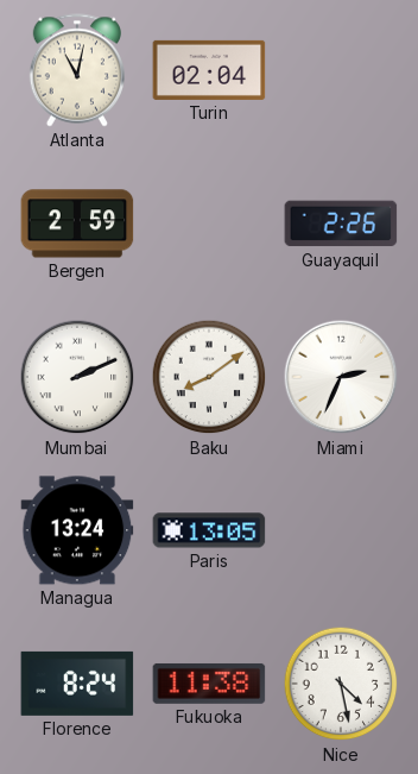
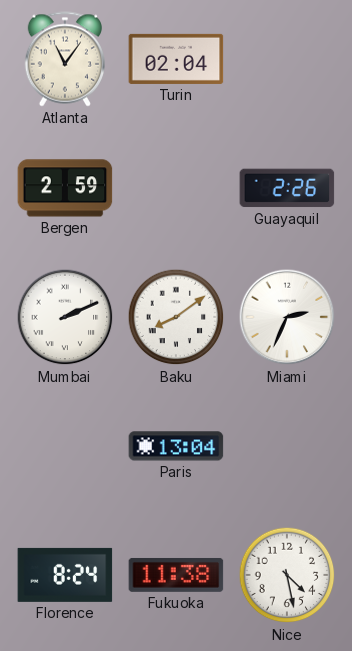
Atlanta: 11:02 -> 11:06 (64, 59)
Managua: 13:24 -> none (77, 530)
Paris: 13:05 -> 13:04 (176, 446)
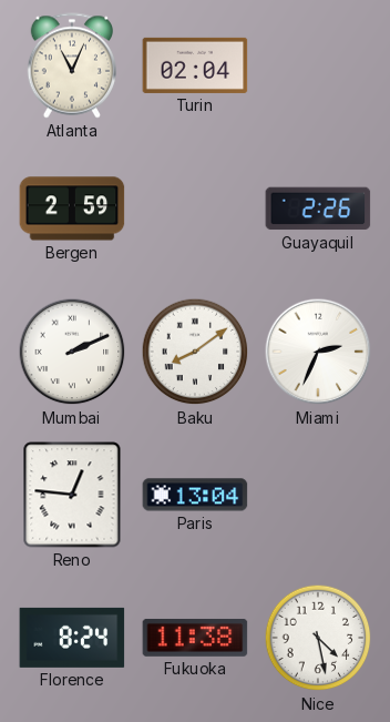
Atlanta: 11:06 -> 11:04 (71, 65)
Reno: none -> 12:46 (72, 495)
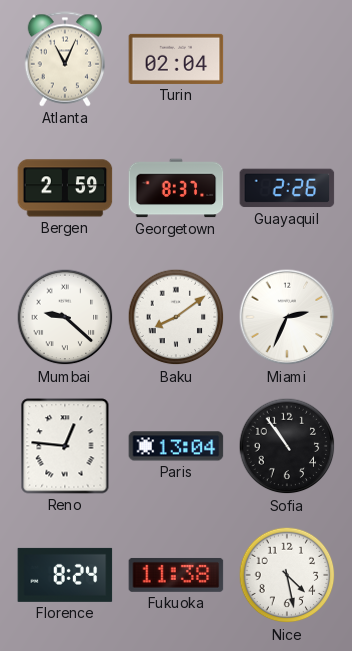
Georgetown: none -> 8:37 (176, 188)
Mumbai: 2:11 -> 9:22 (65, 317)
Sofia: none -> 10:54 (287, 446)
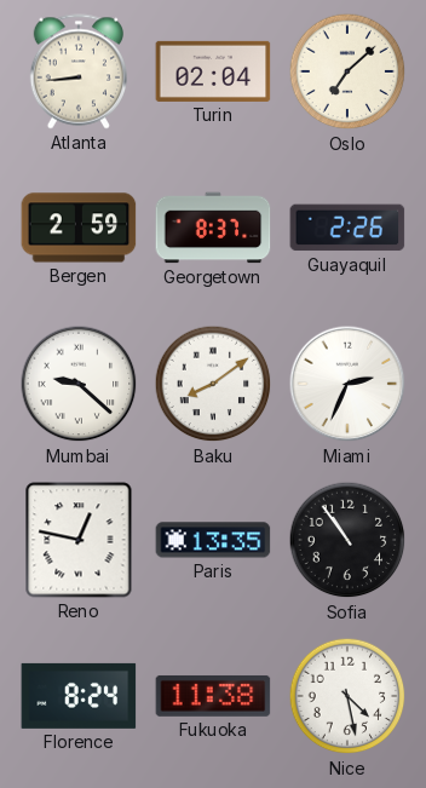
Atlanta: 11:04 -> 8:44 (77, 71)
Oslo: none -> 7:08 (347, 71)
Reno: 12:46 -> 12:47 (79, 540)
Paris: 13:04 -> 13:35 (213, 540)
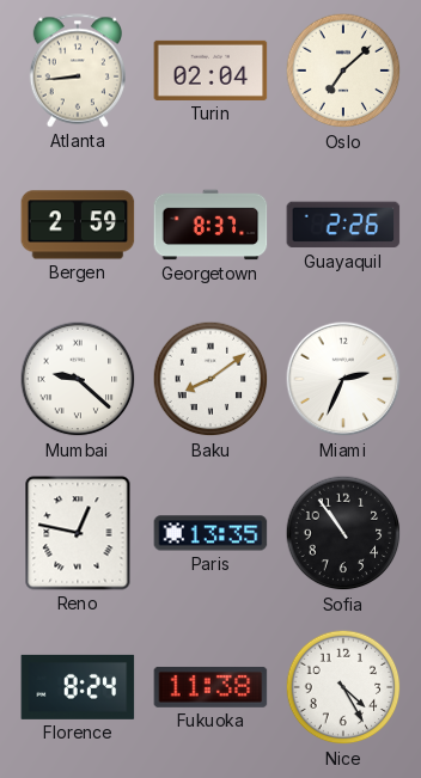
Nice: 4:28 -> 4:25 (343, 687)
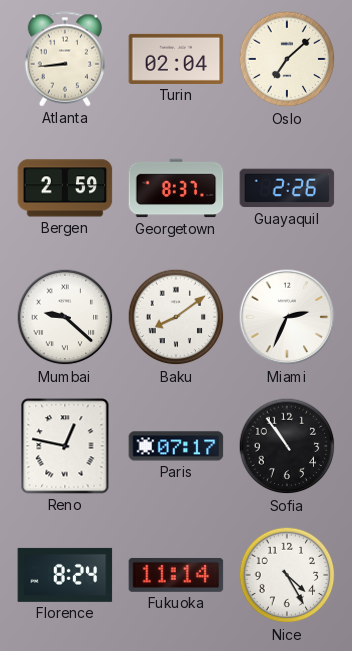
Paris: 13:35 -> 07:17 (176, 446)
Fukuoka: 11:38 -> 11:14 (176, 575)
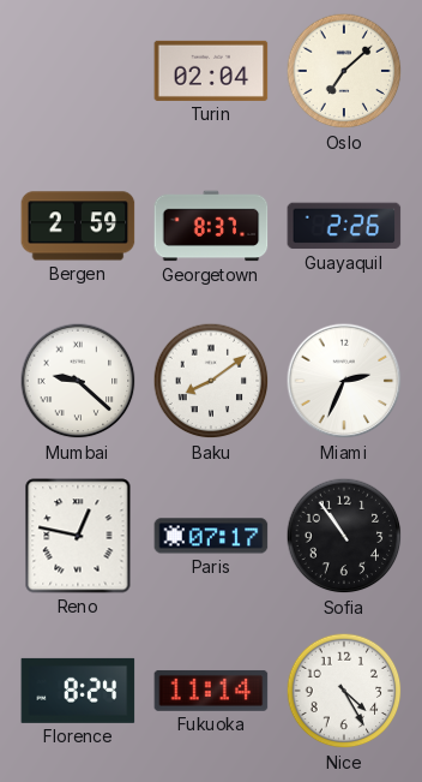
Atlanta: 8:44 -> none (64, 59)
